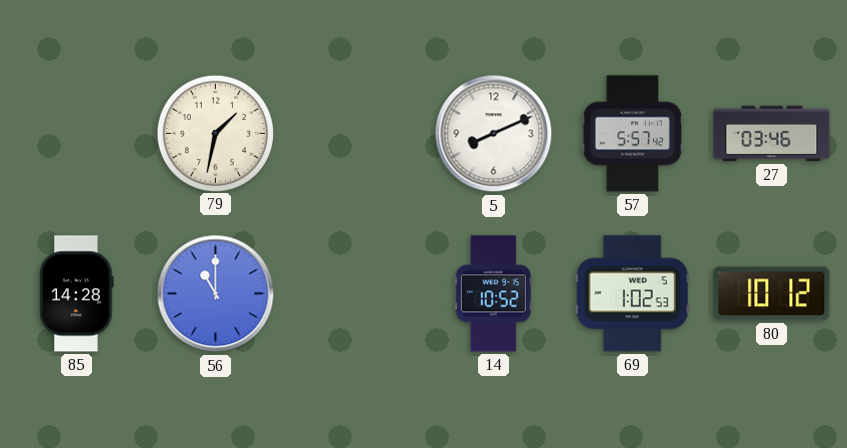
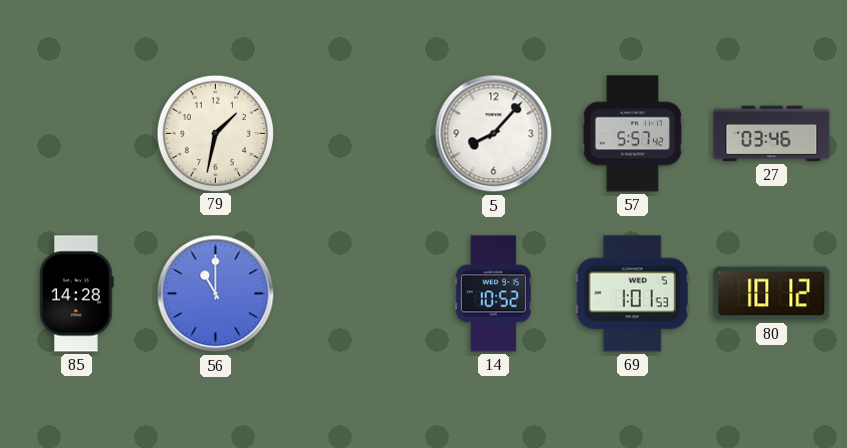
5: 8:11 -> 8:07 (494, 134)
69: 1:02 -> 1:01 (632, 294)
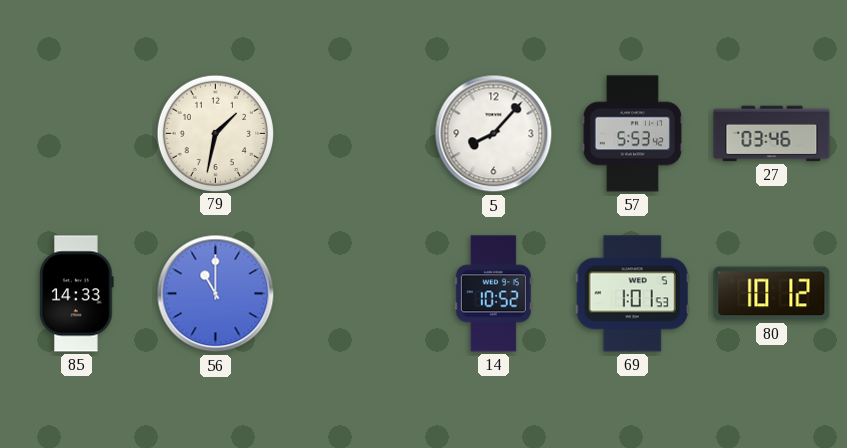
57: 5:57 -> 5:53 (632, 134)
85: 14:28 -> 14:33 (77, 294)
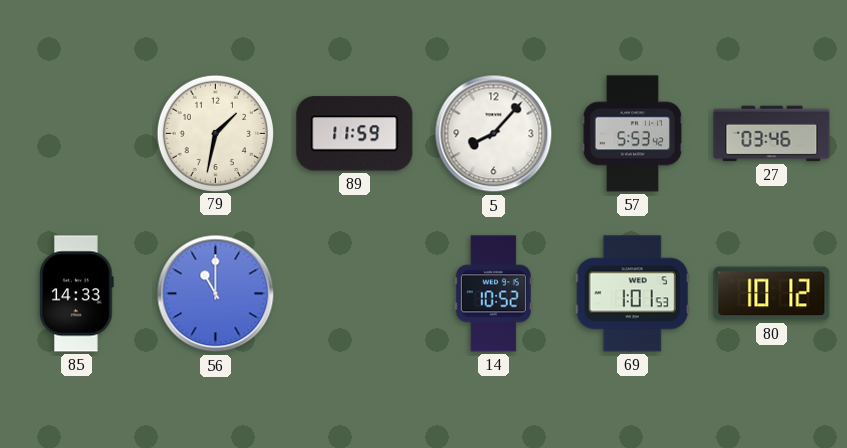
89: none -> 11:59 (355, 134)
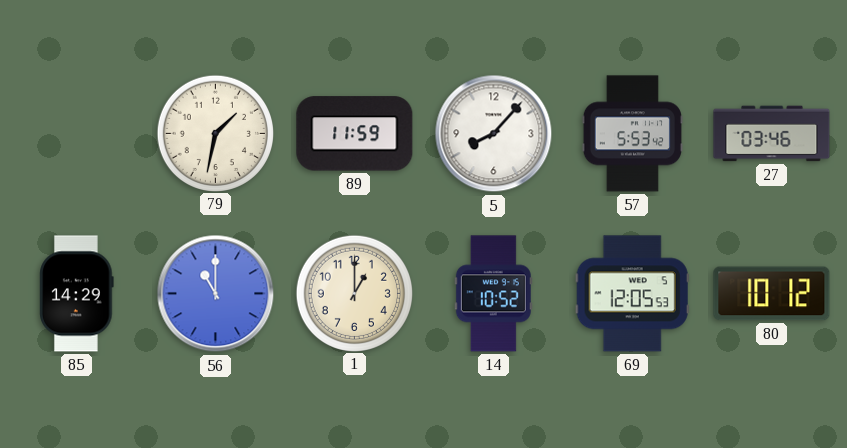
85: 14:33 -> 14:29 (77, 294)
1: none -> 1:00 (354, 293)
69: 1:01 -> 12:05 (632, 294)
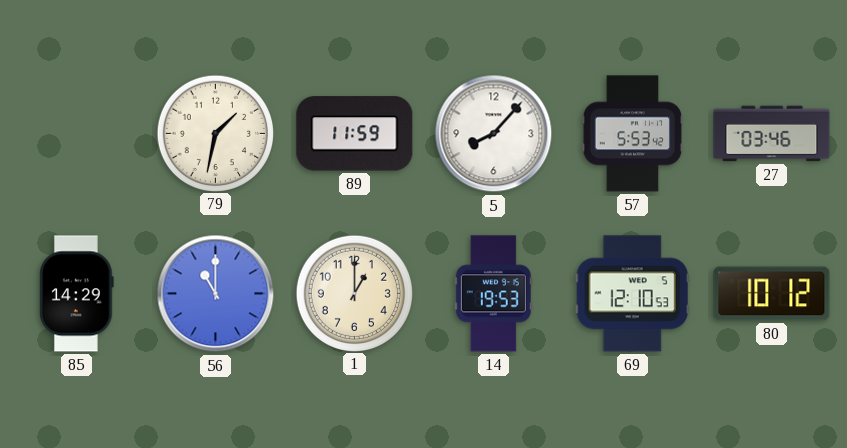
14: 10:52 -> 19:53 (493, 294)
69: 12:05 -> 12:10 (632, 294)
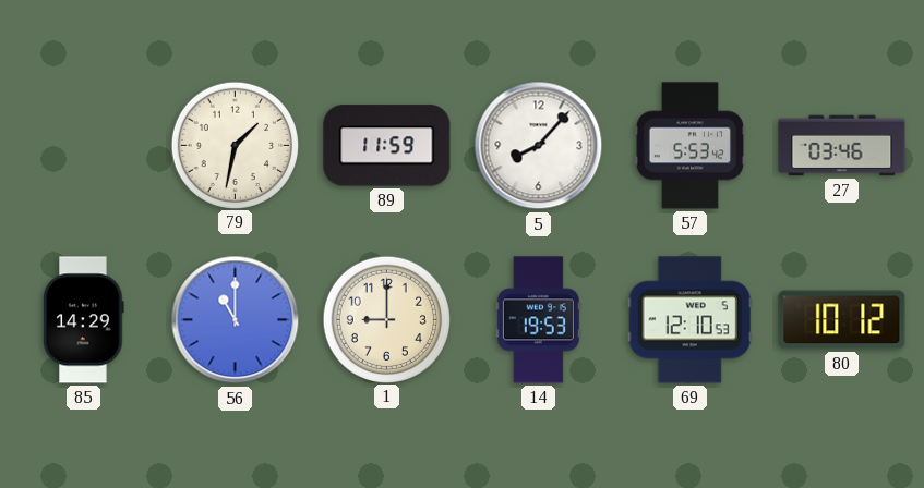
1: 1:00 -> 9:00 (386, 319)
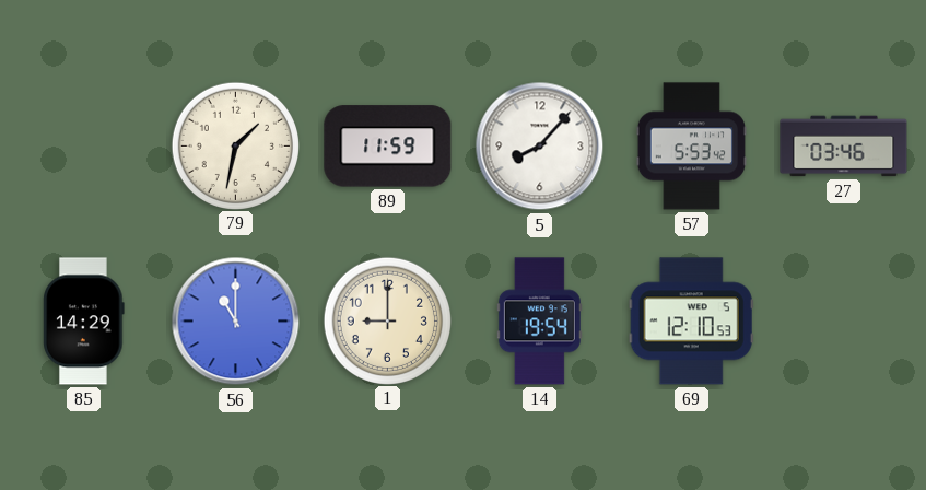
14: 19:53 -> 19:54 (539, 322)
80: 10:12 -> none (842, 320)
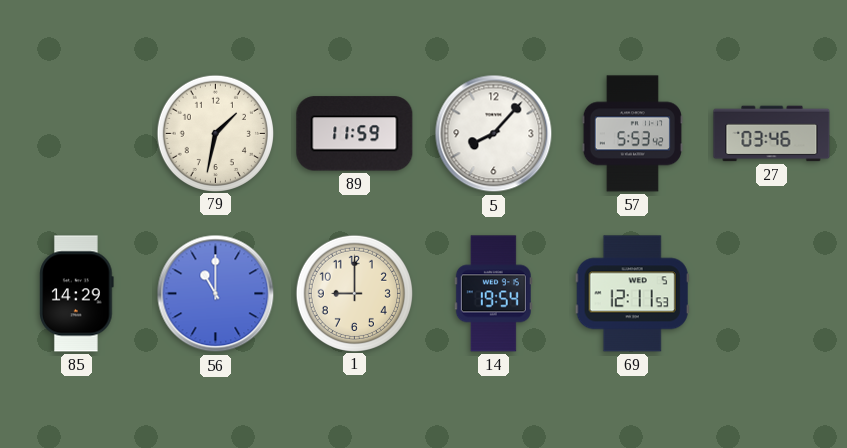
69: 12:10 -> 12:11 (632, 294)
